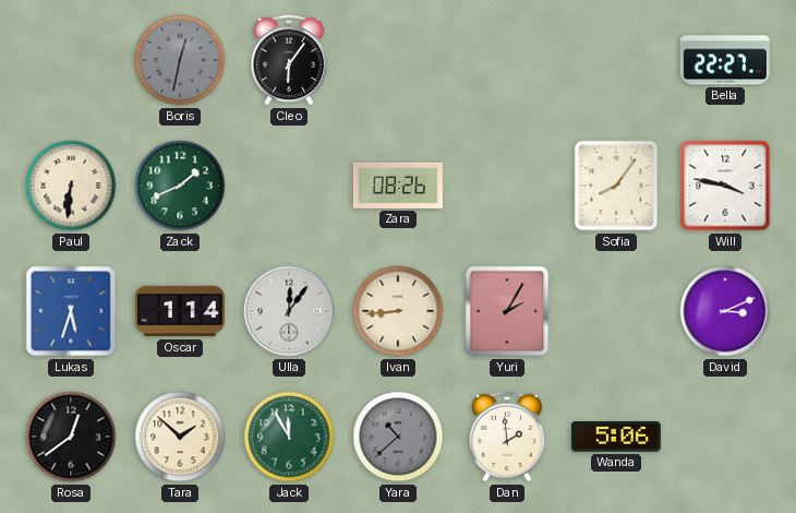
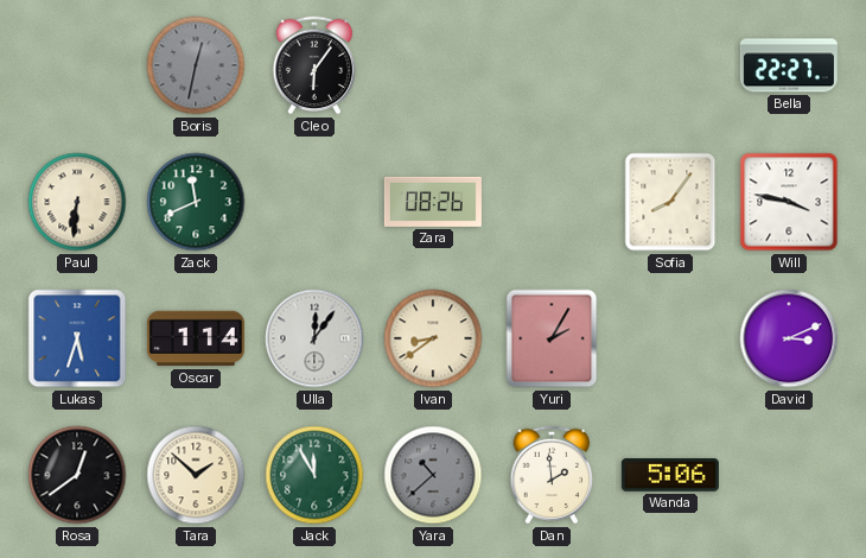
Zack: 1:41 -> 11:41 (196, 202)
Ivan: 8:44 -> 8:39 (433, 338)
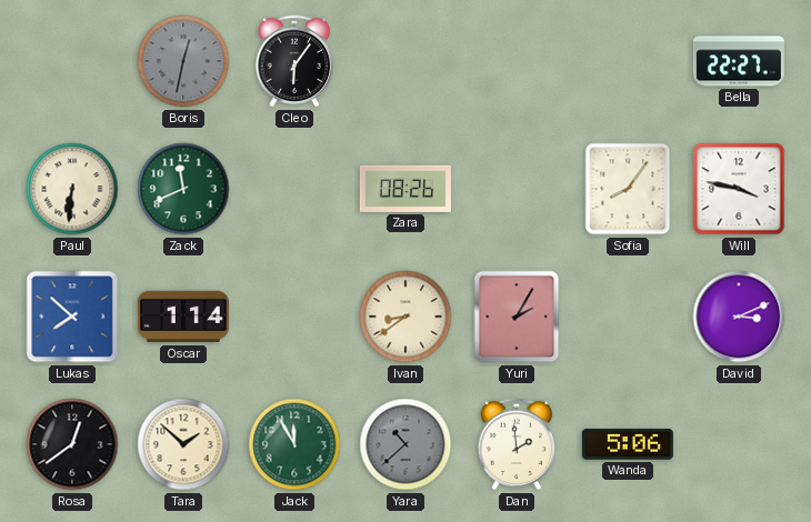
Lukas: 5:33 -> 7:52 (72, 317)
Ulla: 12:06 -> none (314, 338)
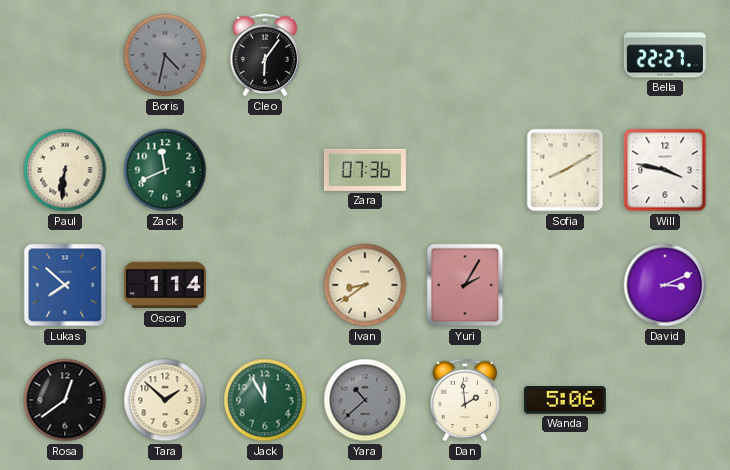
Boris: 12:32 -> 4:32 (165, 55)
Zara: 08:26 -> 07:36 (365, 170)
Sofia: 8:06 -> 8:10 (565, 170)
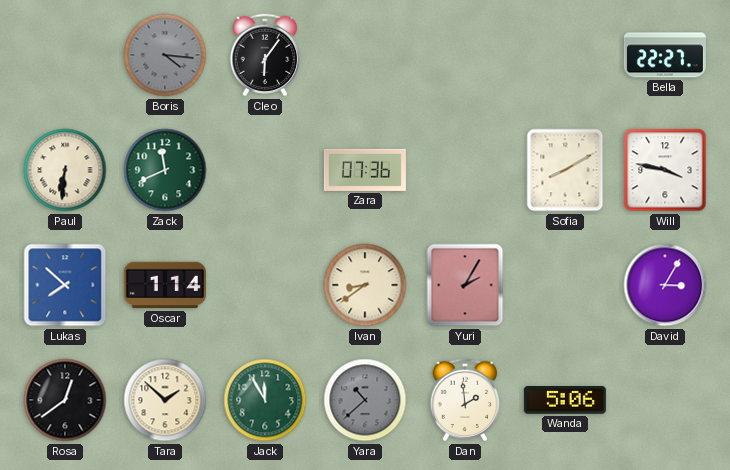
Boris: 4:32 -> 4:16 (165, 55)
David: 3:11 -> 3:05 (665, 285)
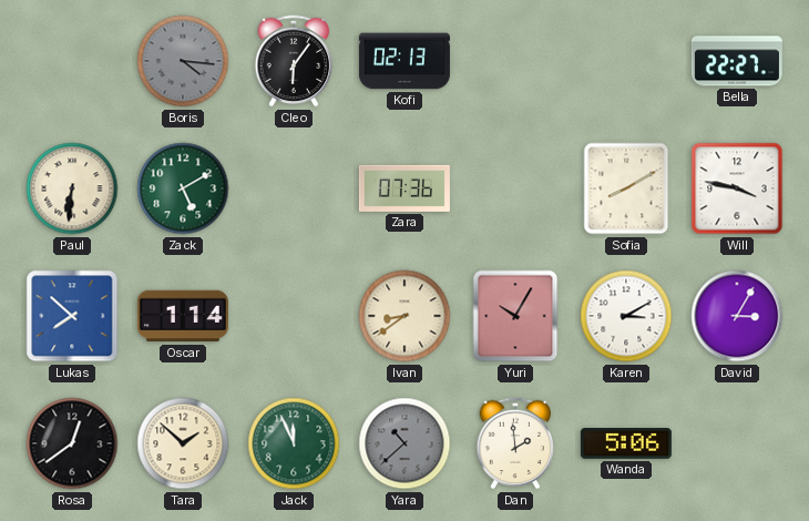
Kofi: none -> 02:13 (404, 61)
Zack: 11:41 -> 5:10 (183, 188)
Yuri: 2:05 -> 10:05 (515, 316)
Karen: none -> 3:10 (626, 316)
Jack: 11:55 -> 11:56 (294, 443)
